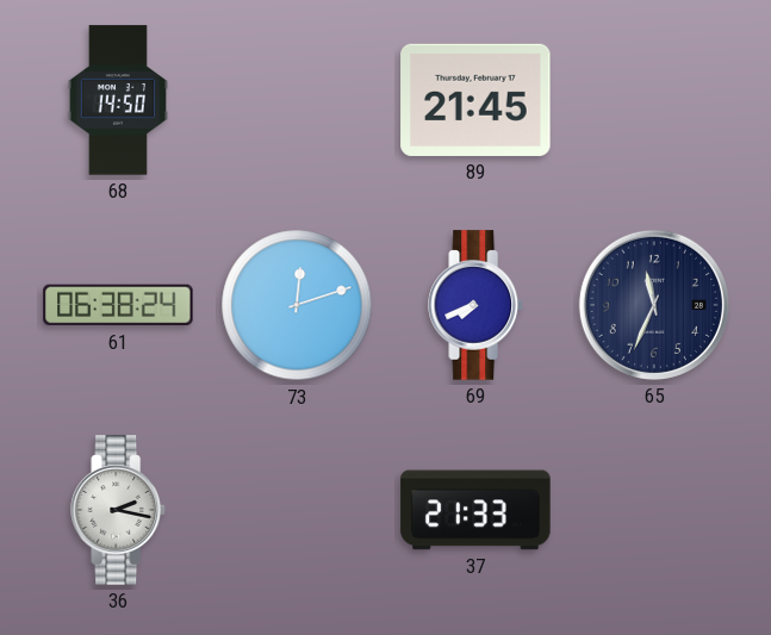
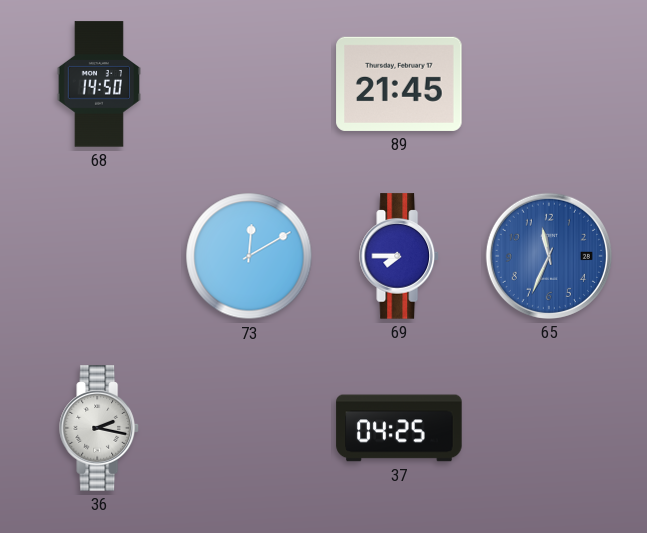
61: 06:38 -> none (118, 305)
73: 12:12 -> 12:10 (249, 256)
69: 7:41 -> 7:45 (399, 256)
65 dial: navy -> blue (549, 256)
37: 21:33 -> 04:25 (399, 428)
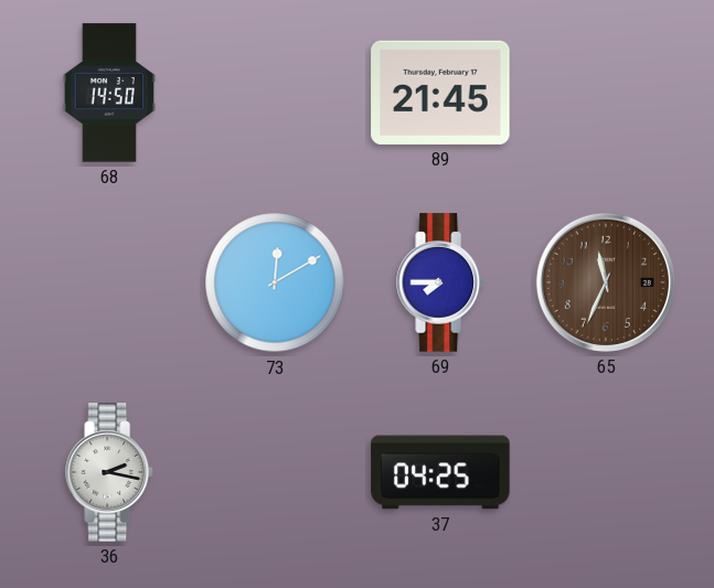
65 dial: blue -> brown (606, 282)
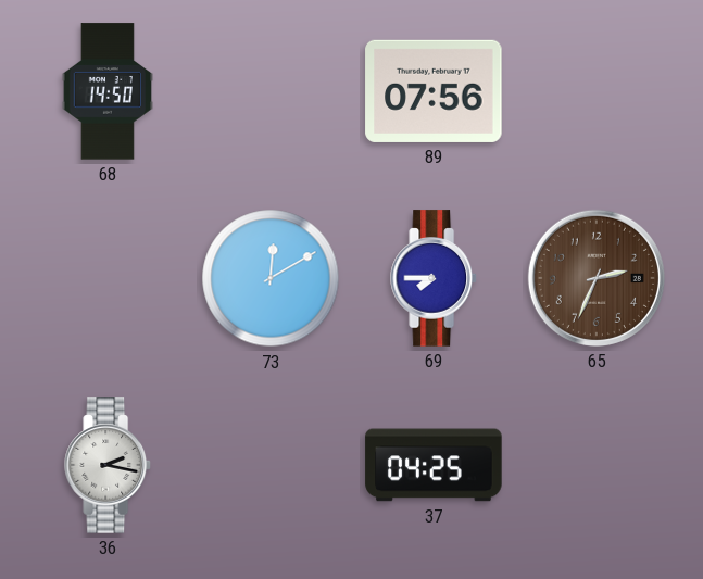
89: 21:45 -> 07:56 (434, 91)
65: 11:34 -> 2:34 (597, 278)
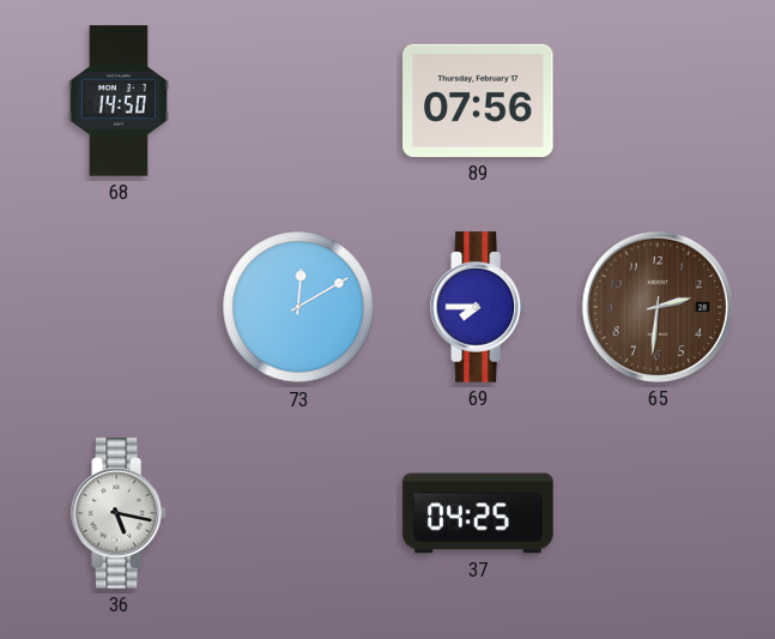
65: 2:34 -> 2:31 (658, 307)
36: 2:17 -> 5:17 (119, 513)
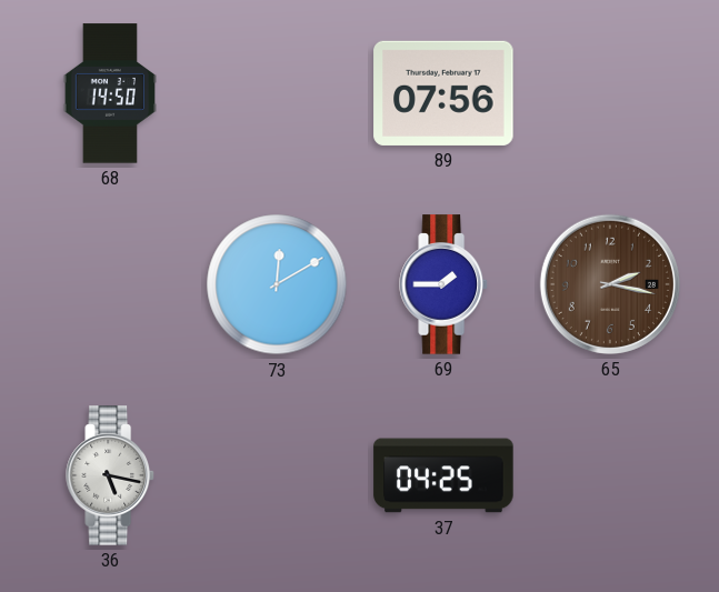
69: 7:45 -> 1:45 (443, 284)
65: 2:31 -> 2:17 (610, 284)
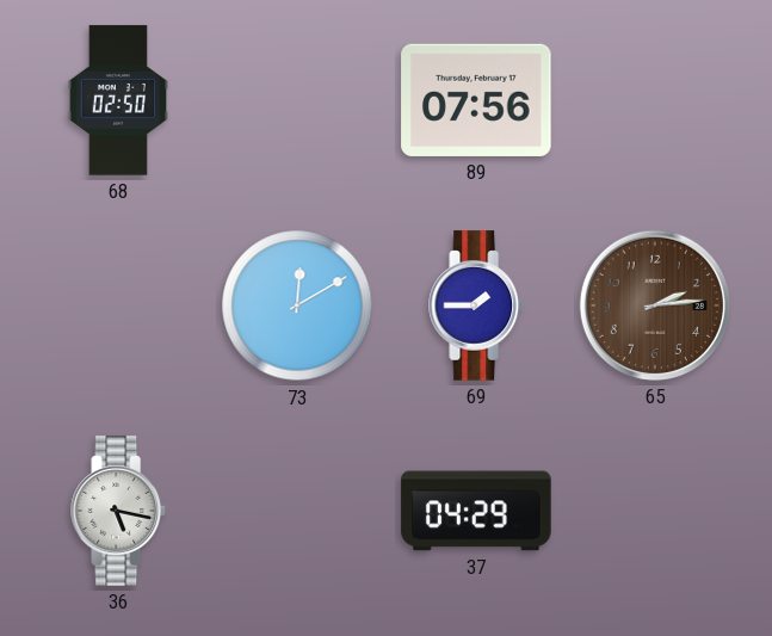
68: 14:50 -> 02:50 (117, 100)
65: 2:17 -> 2:14 (655, 305)
37: 04:25 -> 04:29 (476, 511)
